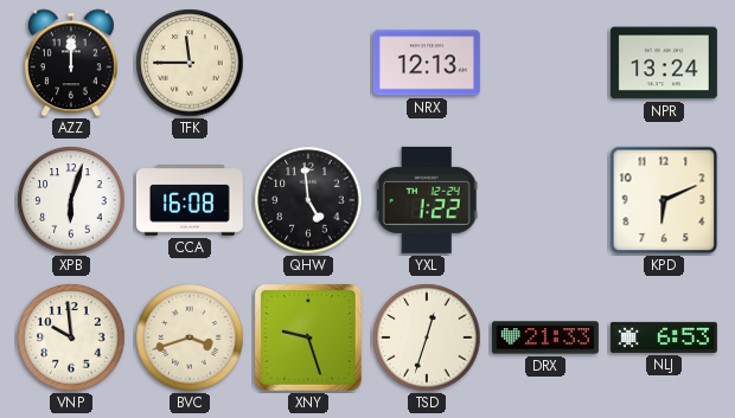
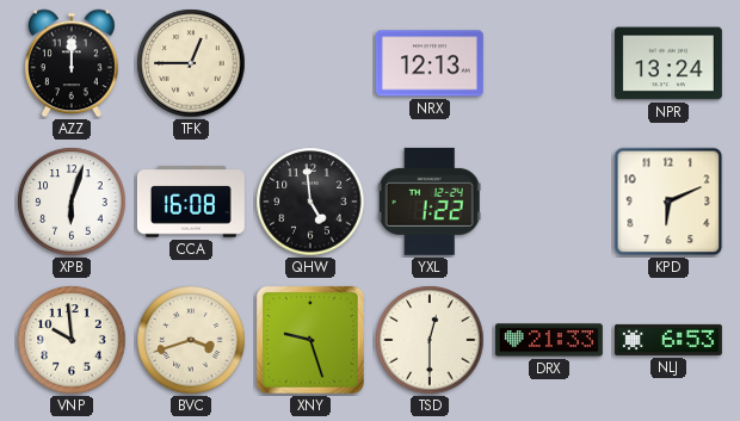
TFK: 11:45 -> 12:45 (191, 63)
TSD: 12:33 -> 12:30 (430, 340)
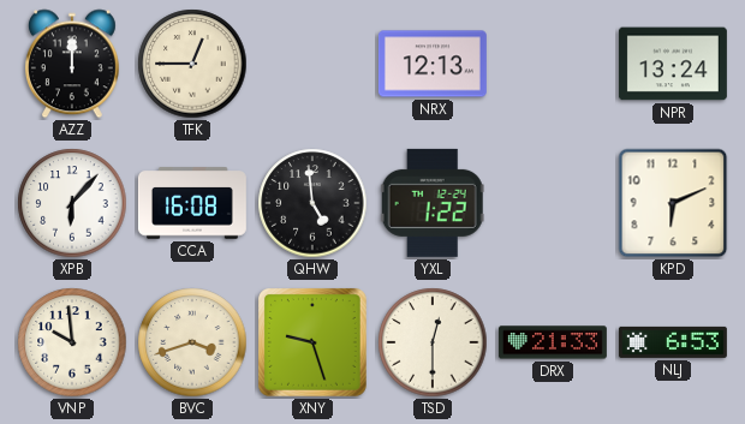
XPB: 6:03 -> 6:07 (72, 203)
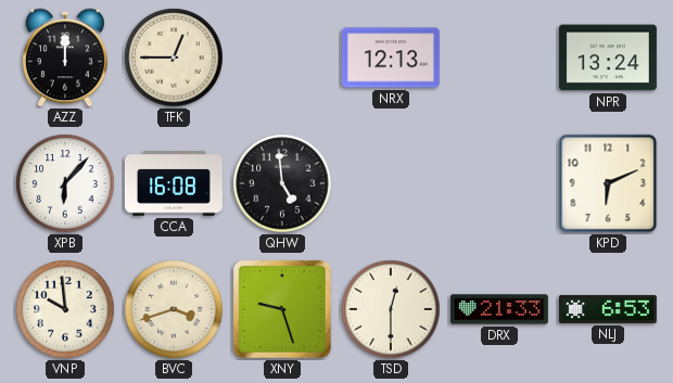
YXL: 1:22 -> none (433, 203)
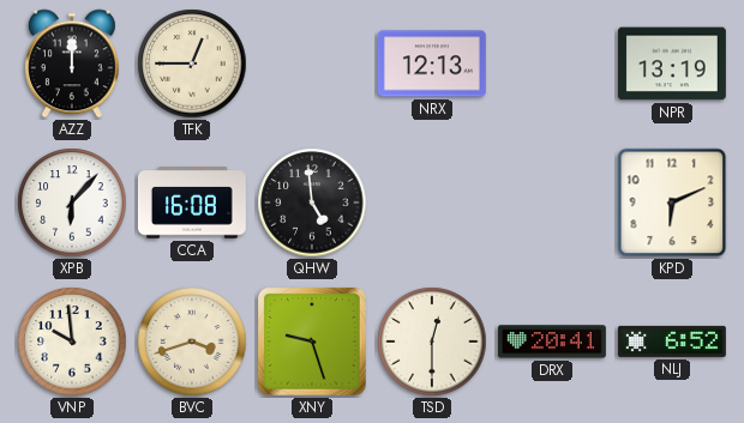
NPR: 13:24 -> 13:19 (672, 64)
DRX: 21:33 -> 20:41 (552, 342)
NLJ: 6:53 -> 6:52 (672, 342)
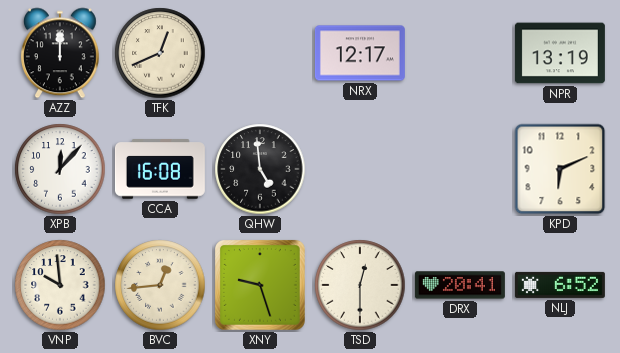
TFK: 12:45 -> 12:41 (160, 53)
NRX: 12:13 -> 12:17 (360, 53)
XPB: 6:07 -> 12:07 (60, 169)
BVC: 3:42 -> 12:44 (160, 285)
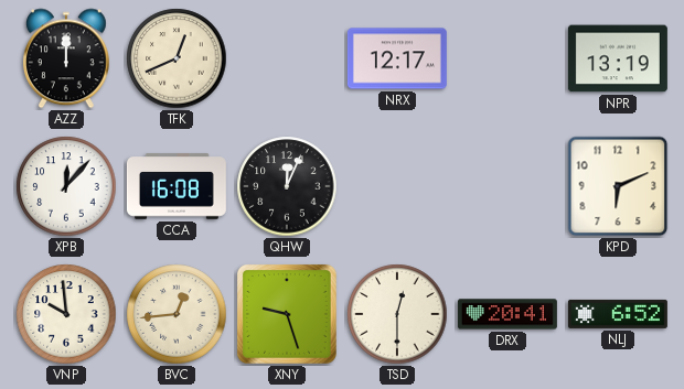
QHW: 4:59 -> 12:04 (287, 186)
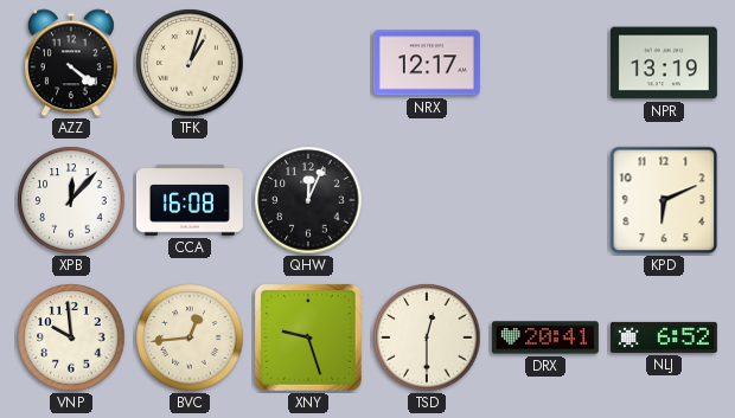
AZZ: 12:00 -> 4:21 (71, 63)
TFK: 12:41 -> 1:03 (190, 63)
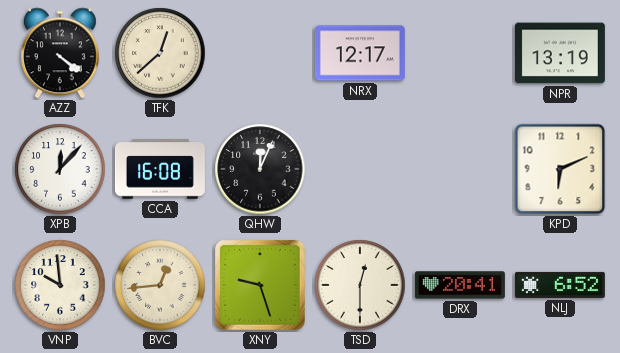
TFK: 1:03 -> 12:38 (160, 53)
